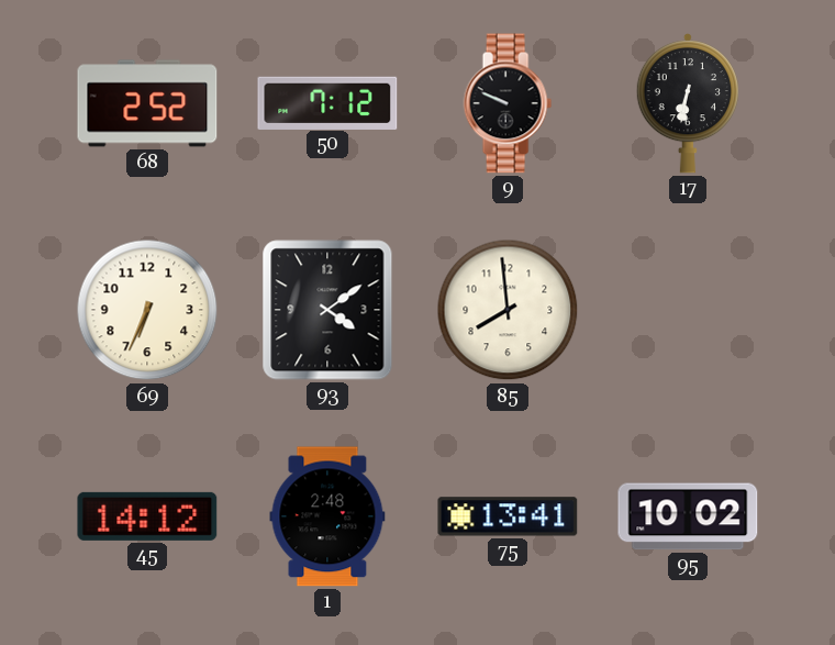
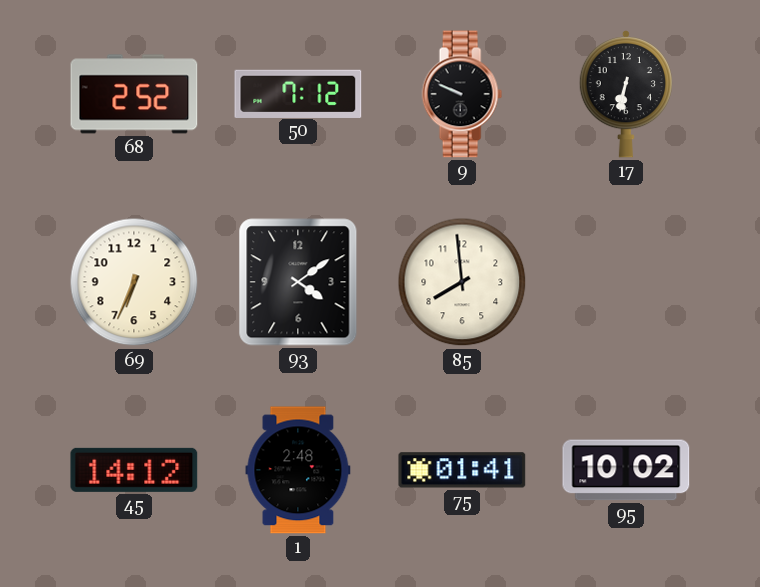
75: 13:41 -> 01:41 (462, 470)
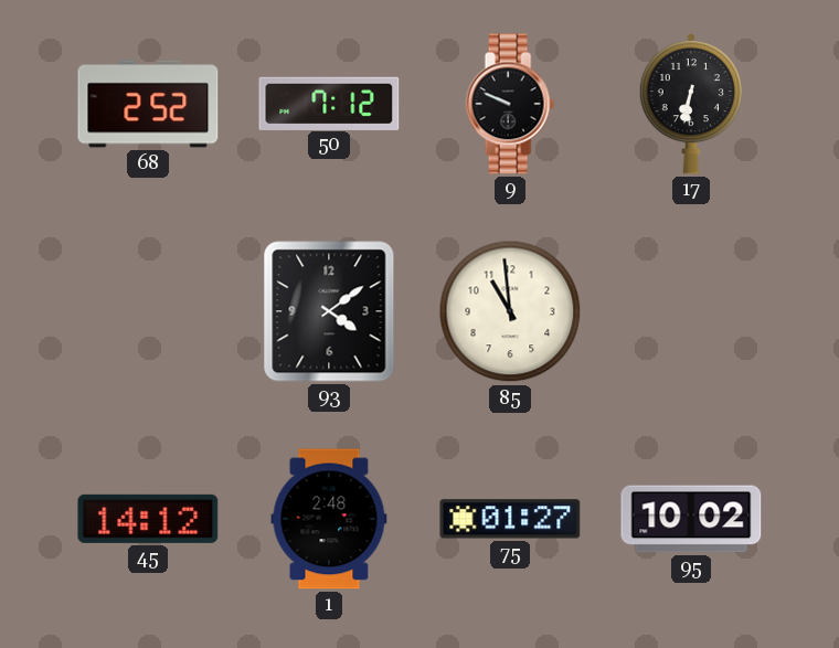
69: 6:34 -> none (134, 282)
85: 7:59 -> 10:59 (510, 311)
75: 01:41 -> 01:27 (510, 519)
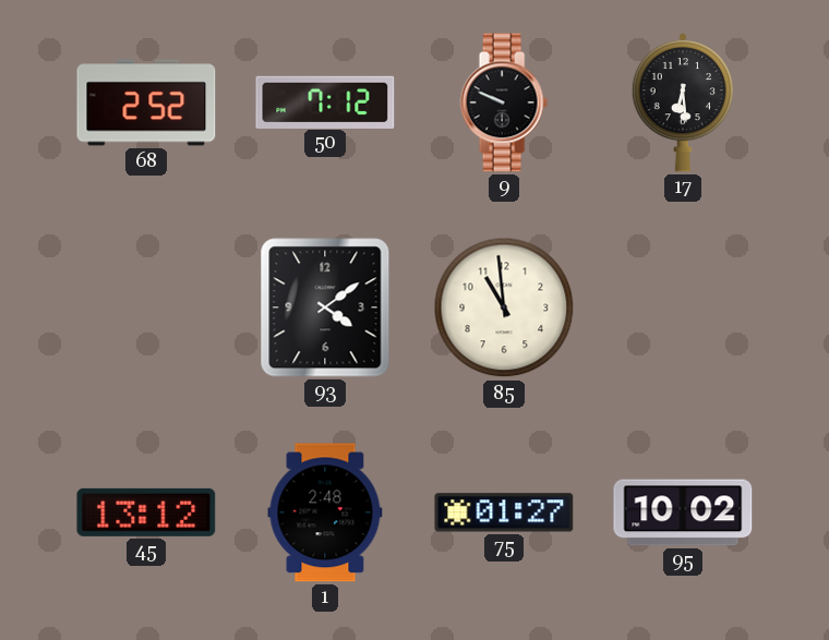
17: 6:32 -> 6:29 (683, 104)
45: 14:12 -> 13:12 (146, 512)
